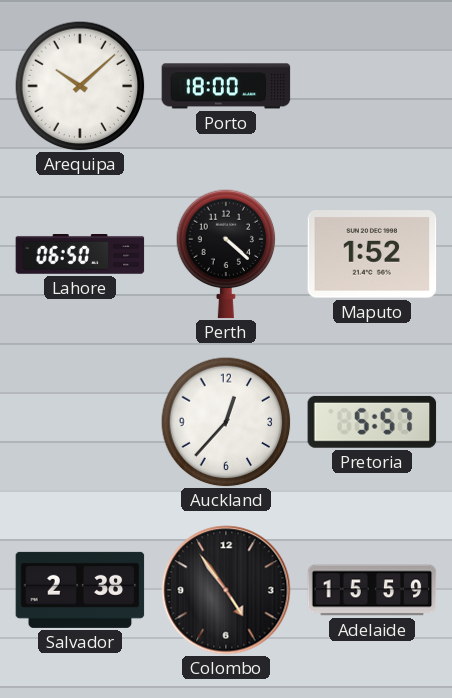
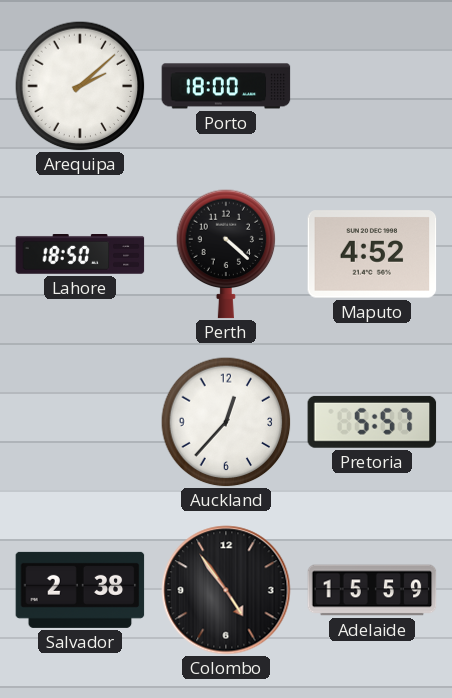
Arequipa: 10:08 -> 2:08 (80, 86)
Lahore: 06:50 -> 18:50 (80, 255)
Maputo: 1:52 -> 4:52 (372, 254)
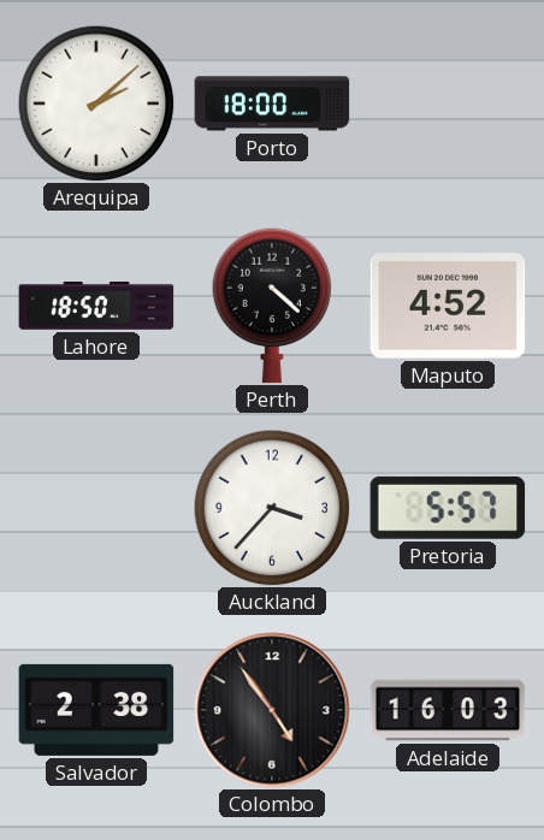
Auckland: 12:37 -> 3:37 (272, 508)
Adelaide: 15:59 -> 16:03 (448, 710)
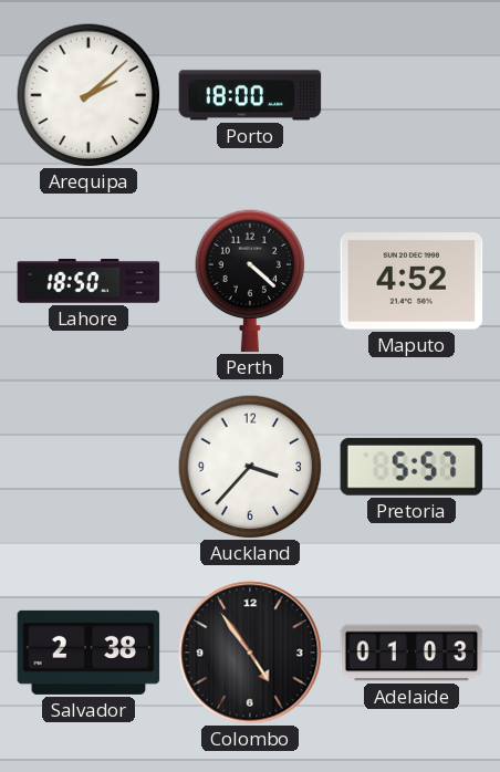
Adelaide: 16:03 -> 01:03 (412, 653)
